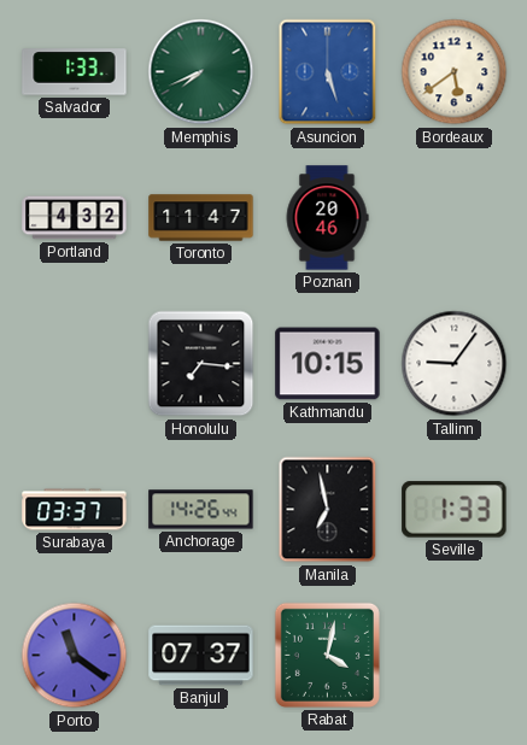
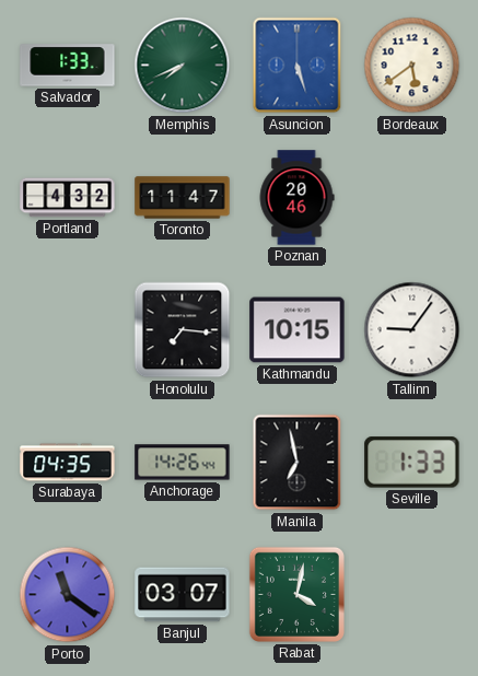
Surabaya: 03:37 -> 04:35 (68, 463)
Banjul: 07:37 -> 03:07 (183, 595)
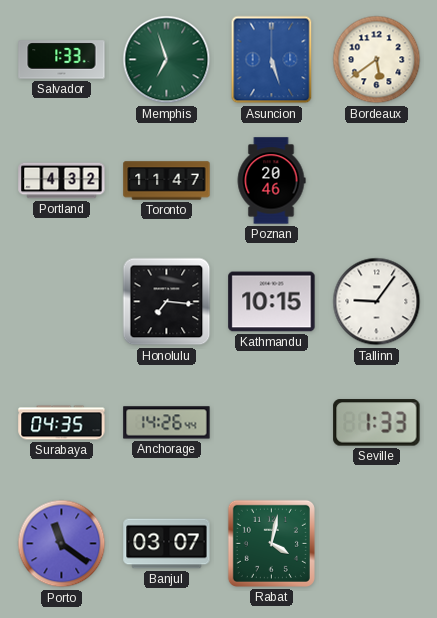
Memphis: 7:41 -> 6:57 (167, 60)
Manila: 6:58 -> none (298, 463)
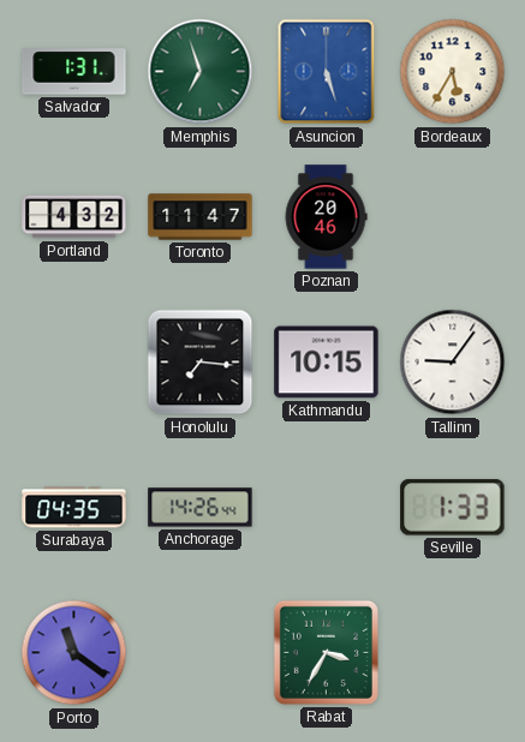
Salvador: 1:33 -> 1:31 (74, 72)
Bordeaux: 5:39 -> 5:35 (453, 72)
Banjul: 03:07 -> none (167, 544)
Rabat: 4:02 -> 3:35 (326, 652)
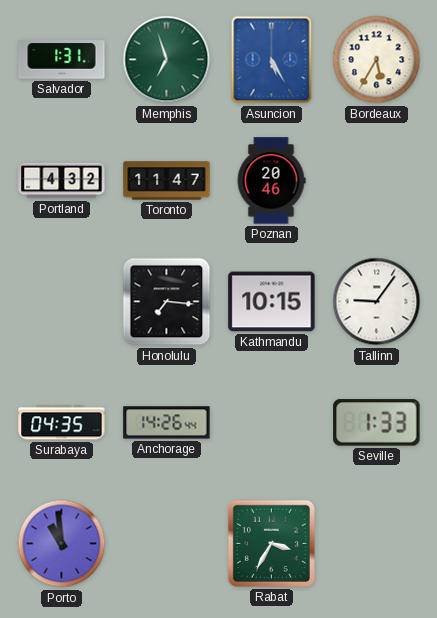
Asuncion: 5:27 -> 5:25 (272, 60)
Porto: 11:21 -> 10:59 (62, 544)
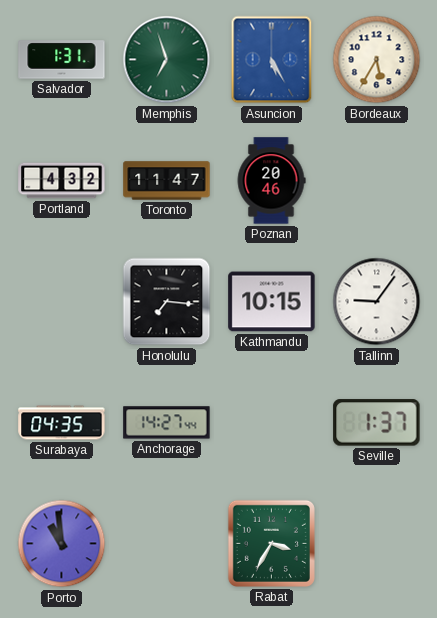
Anchorage: 14:26 -> 14:27 (167, 423)
Seville: 1:33 -> 1:37 (377, 423)
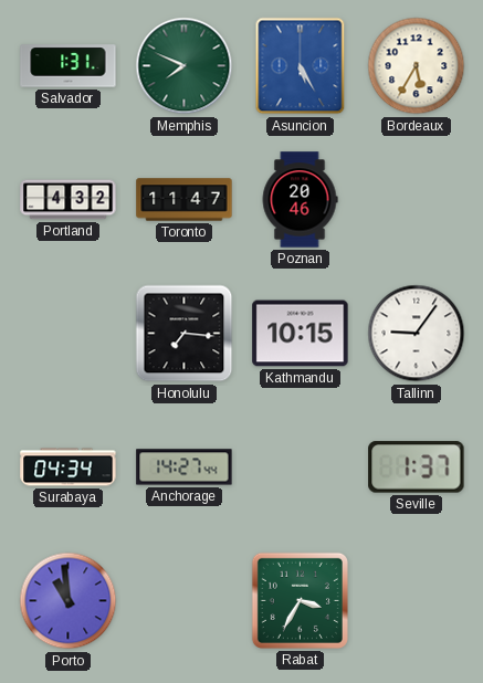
Memphis: 6:57 -> 7:49 (185, 66)
Surabaya: 04:35 -> 04:34 (69, 467)
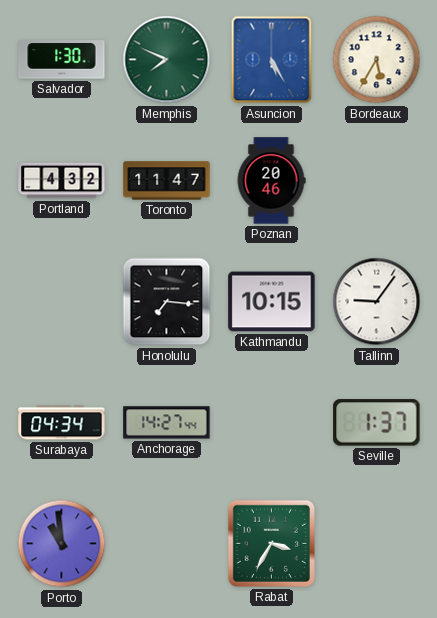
Salvador: 1:31 -> 1:30 (62, 60)
